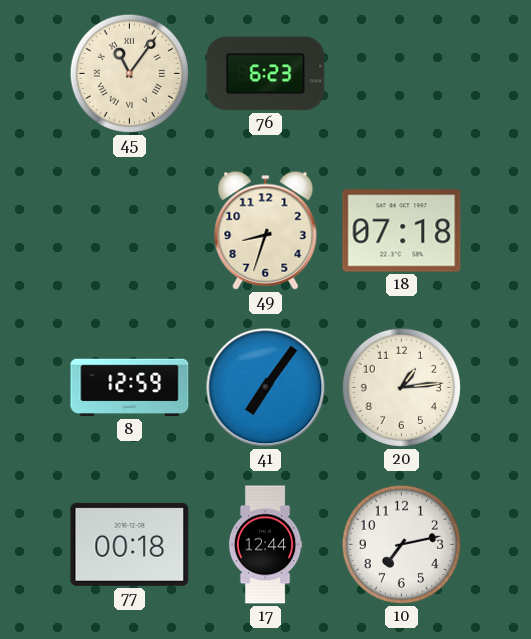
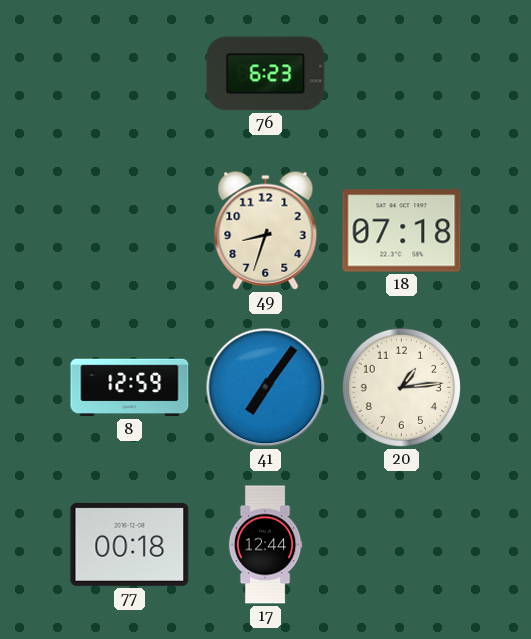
45: 11:06 -> none (129, 73)
10: 7:13 -> none (401, 544)
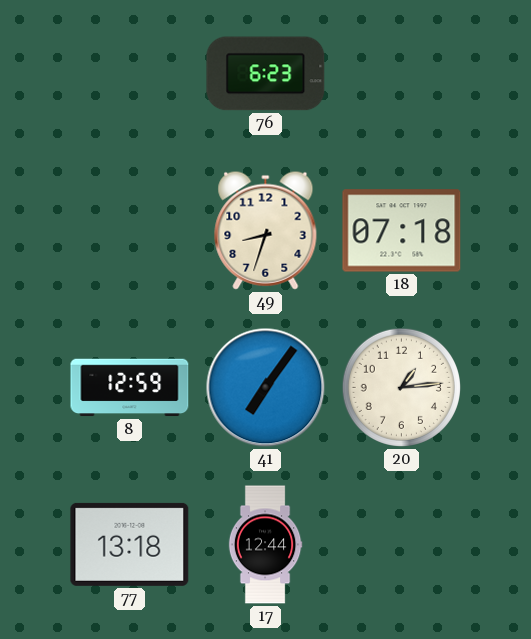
77: 00:18 -> 13:18 (130, 544)
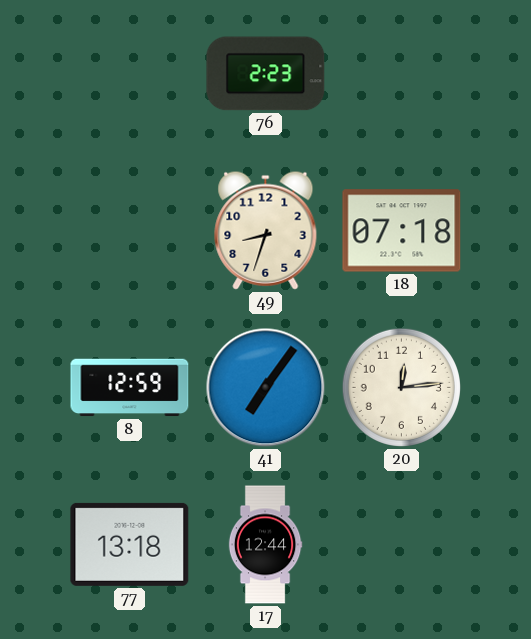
76: 6:23 -> 2:23 (266, 74)
20: 1:14 -> 12:14 (401, 387)
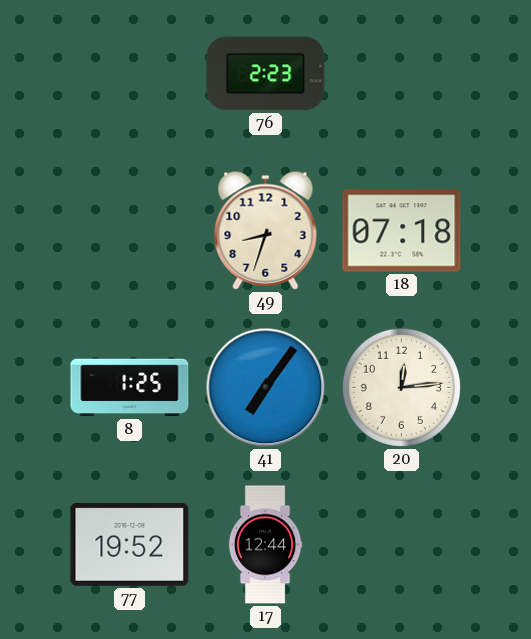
8: 12:59 -> 1:25 (130, 388)
77: 13:18 -> 19:52 (130, 544)
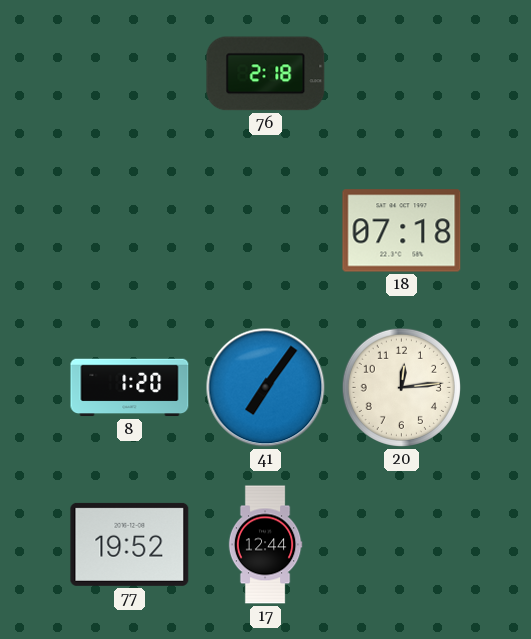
76: 2:23 -> 2:18 (266, 74)
49: 8:33 -> none (266, 230)
8: 1:25 -> 1:20 (130, 388)
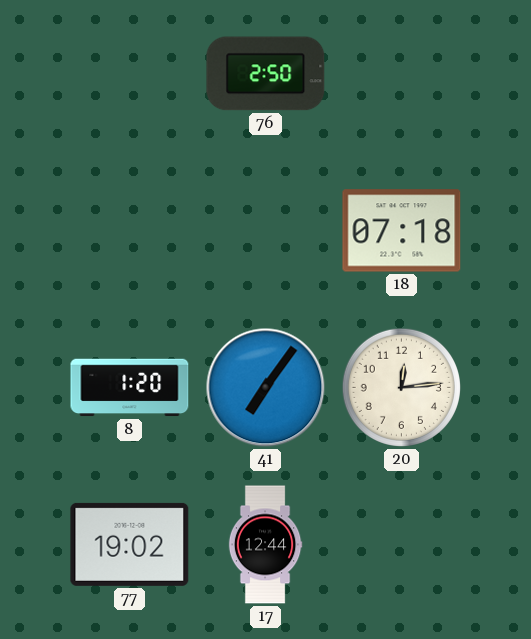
76: 2:18 -> 2:50 (266, 74)
77: 19:52 -> 19:02 (130, 544)
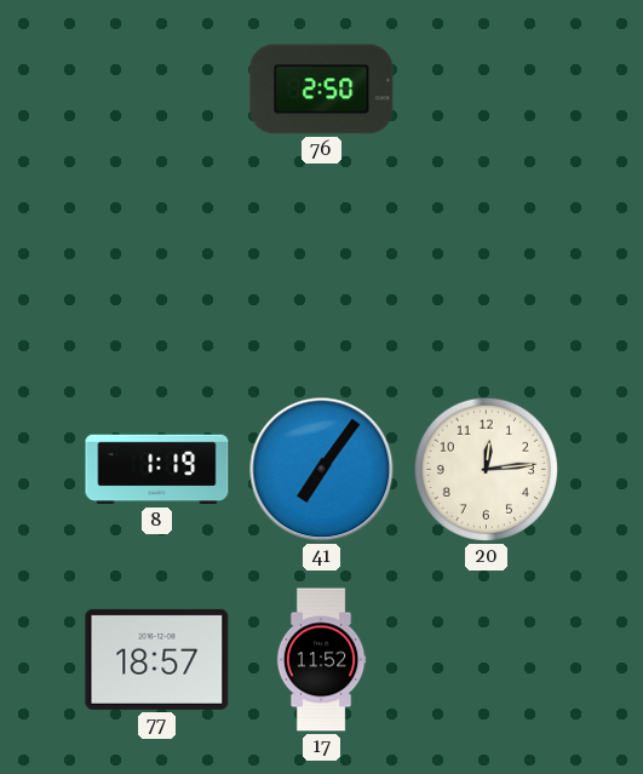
18: 07:18 -> none (402, 231)
8: 1:20 -> 1:19 (157, 470)
77: 19:02 -> 18:57 (157, 659)
17: 12:44 -> 11:52 (321, 660)
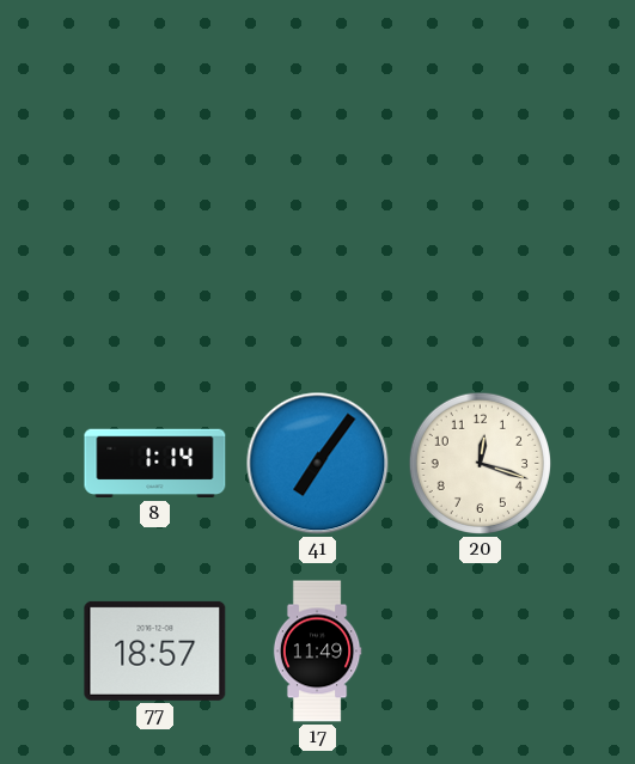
76: 2:50 -> none (322, 90)
8: 1:19 -> 1:14 (155, 464)
20: 12:14 -> 12:18 (480, 463)
17: 11:52 -> 11:49 (317, 652)
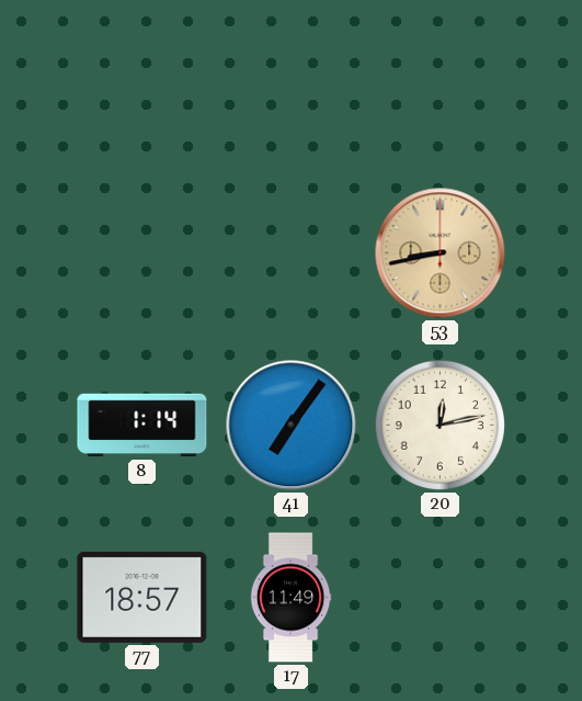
53: none -> 8:43 (441, 253)
20: 12:18 -> 12:13 (440, 425)
